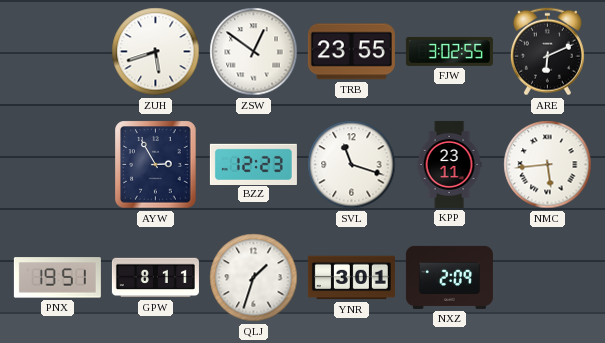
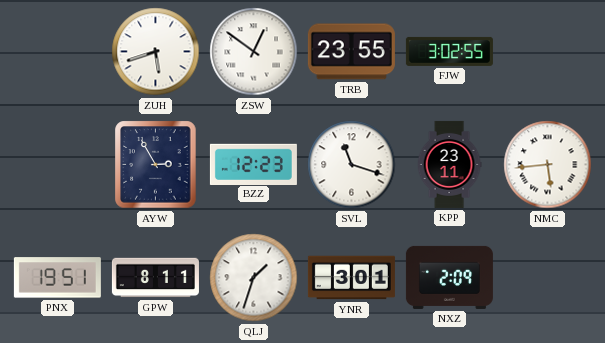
ARE: 6:11 -> none (547, 52)
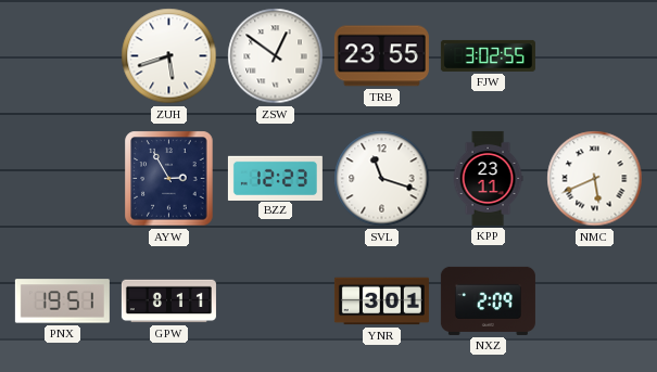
NMC: 5:44 -> 5:41 (595, 179)
QLJ: 1:33 -> none (254, 278)
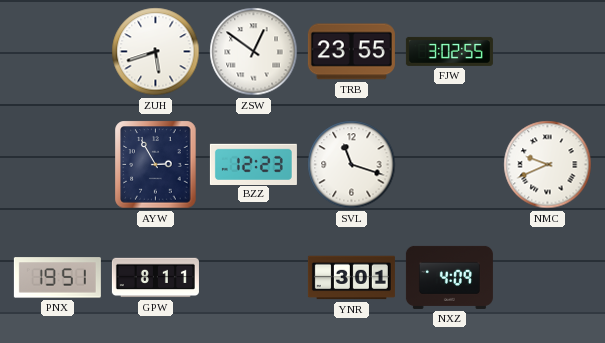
KPP: 23:11 -> none (488, 178)
NMC: 5:41 -> 9:41 (548, 165)
NXZ: 2:09 -> 4:09 (449, 277)
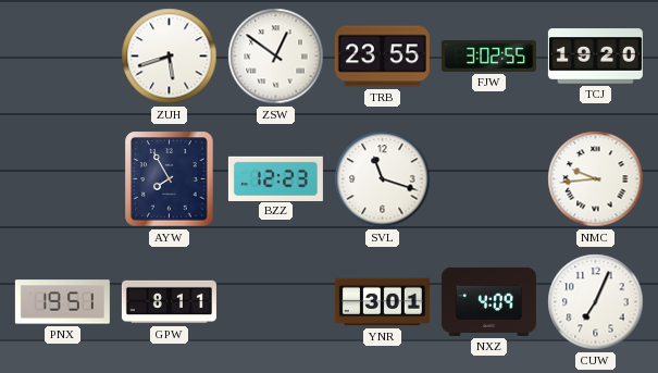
TCJ: none -> 19:20 (595, 57)
AYW: 2:55 -> 7:55 (170, 179)
NMC: 9:41 -> 9:44 (596, 179)
CUW: none -> 7:04 (596, 302)
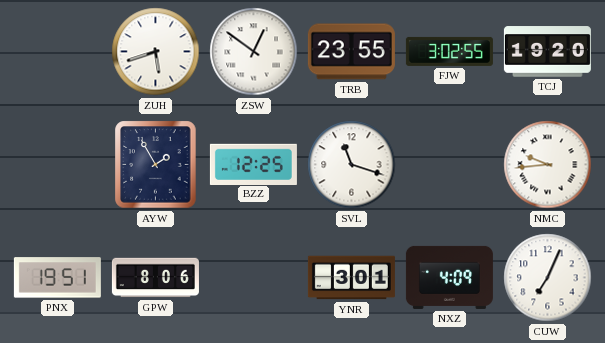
AYW: 7:55 -> 1:55 (156, 165)
BZZ: 12:23 -> 12:25 (253, 164)
GPW: 8:11 -> 8:06 (155, 278)
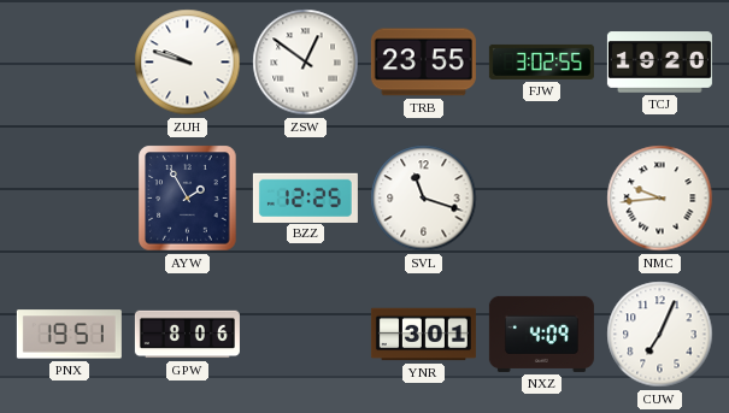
ZUH: 5:42 -> 9:48 (188, 63)
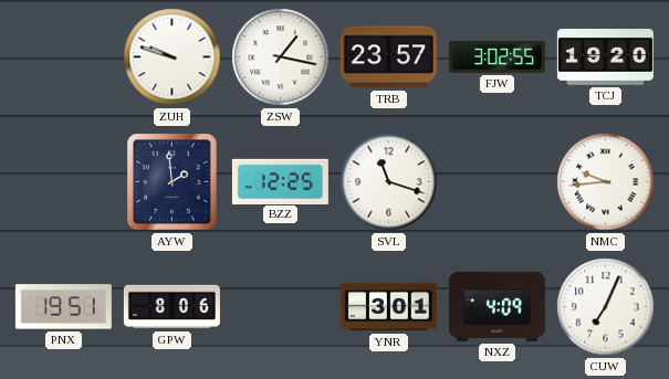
ZSW: 12:51 -> 1:17 (281, 57)
TRB: 23:55 -> 23:57 (388, 57)
AYW: 1:55 -> 1:59 (173, 182)
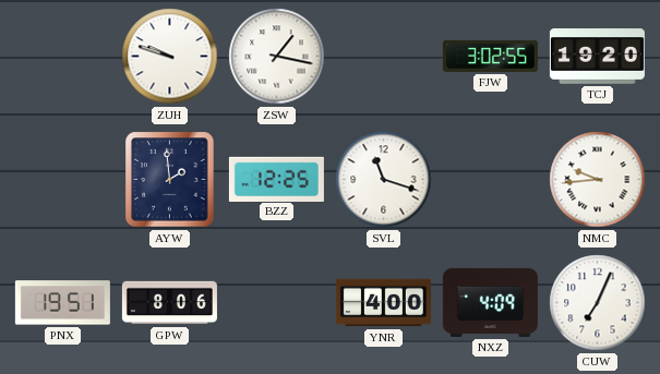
TRB: 23:57 -> none (388, 57)
YNR: 3:01 -> 4:00 (383, 303)
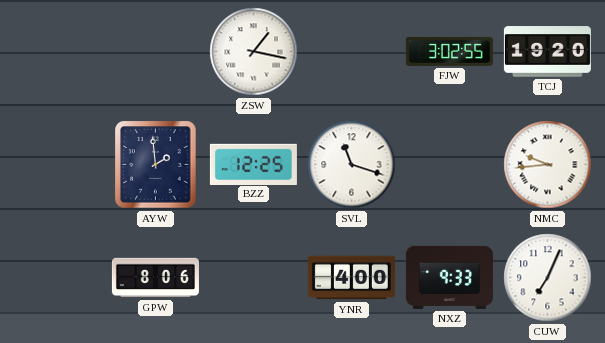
ZUH: 9:48 -> none (170, 57)
PNX: 19:51 -> none (62, 303)
NXZ: 4:09 -> 9:33 (449, 277)
